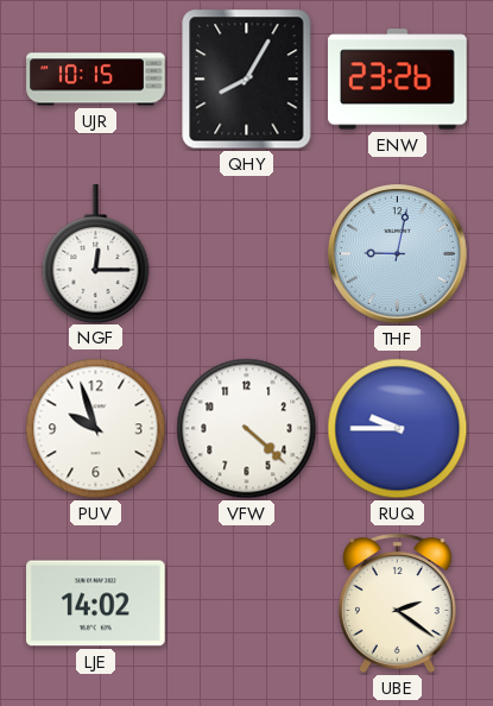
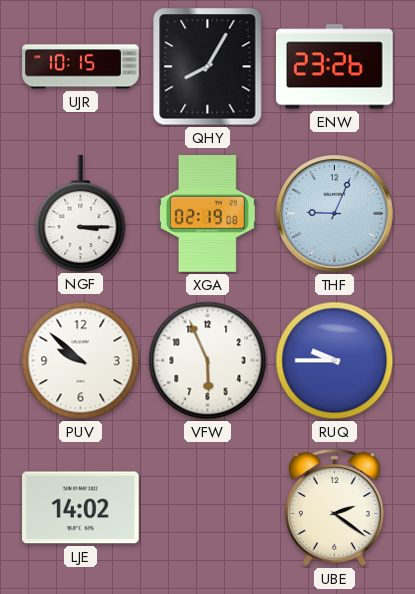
NGF: 12:15 -> 3:15 (81, 214)
XGA: none -> 02:19 (207, 214)
THF: 9:02 -> 9:04 (335, 214)
PUV: 9:57 -> 9:52 (81, 361)
VFW: 4:22 -> 5:56 (208, 361)
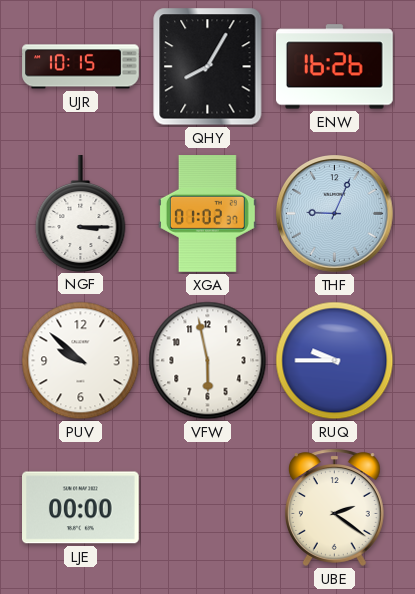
ENW: 23:26 -> 16:26 (335, 67)
XGA: 02:19 -> 01:02 (207, 214)
VFW: 5:56 -> 5:58 (208, 361)
LJE: 14:02 -> 00:00 (81, 508)
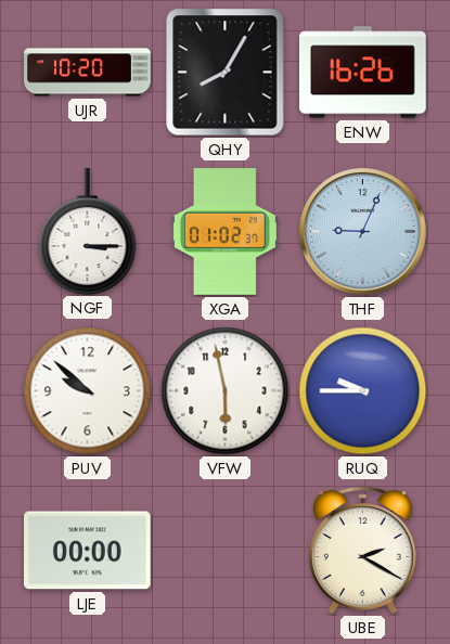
UJR: 10:15 -> 10:20 (88, 73)
UBE: 2:21 -> 2:20 (362, 550)
